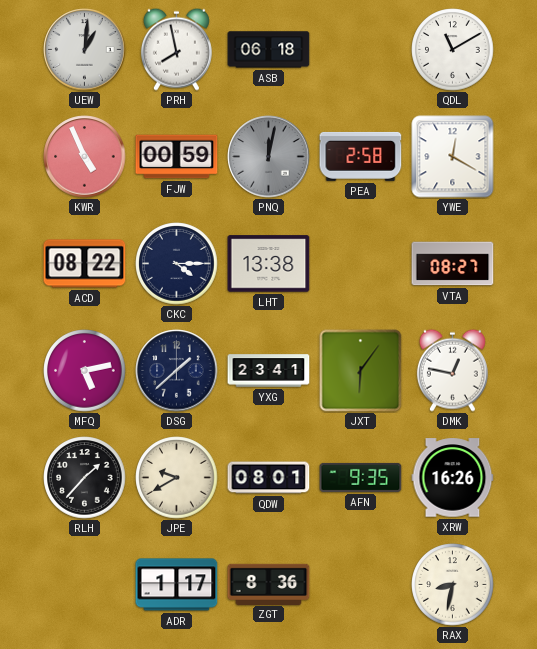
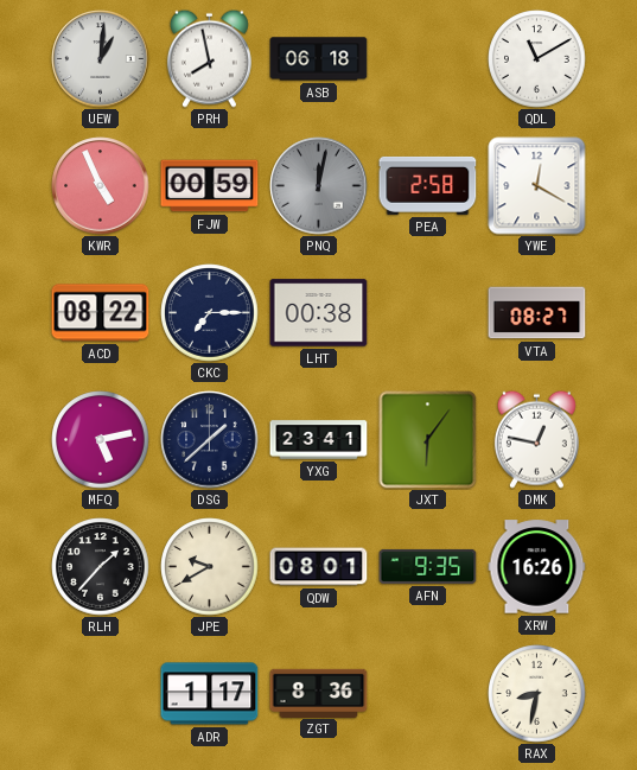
CKC: 4:15 -> 7:15 (210, 313)
LHT: 13:38 -> 00:38 (319, 313)
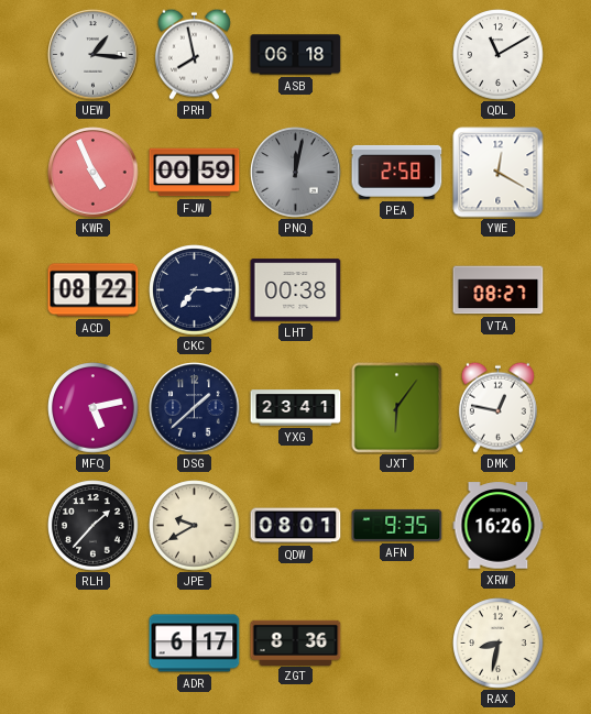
UEW: 1:01 -> 1:16 (94, 55)
ADR: 1:17 -> 6:17 (195, 644)
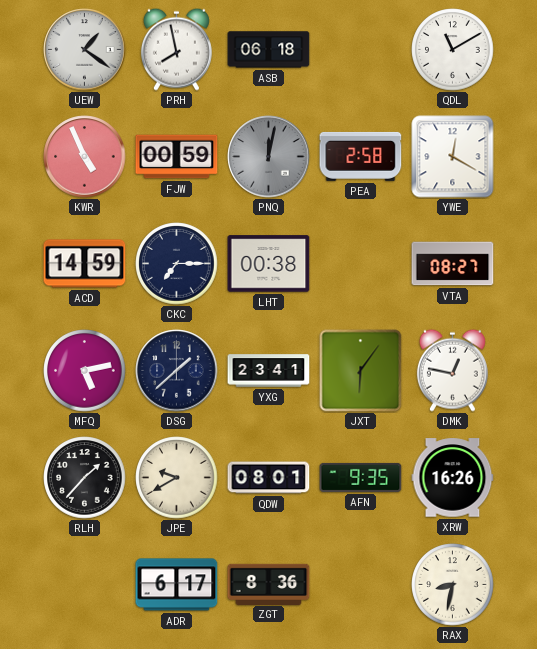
UEW: 1:16 -> 1:21 (85, 50)
ACD: 08:22 -> 14:59 (85, 264)
